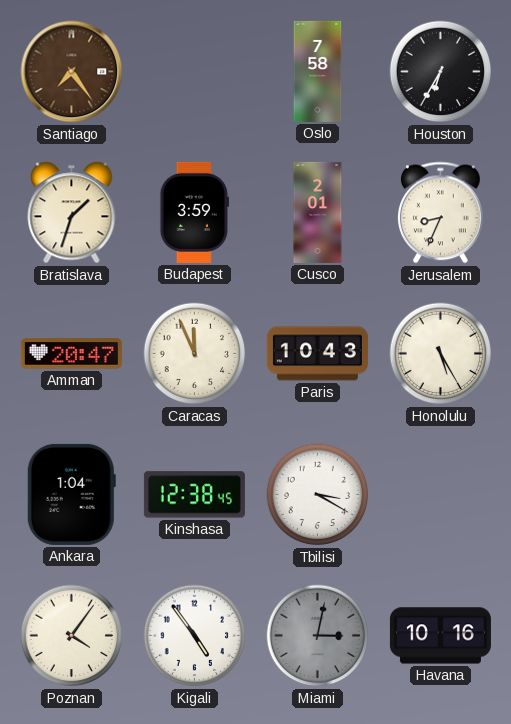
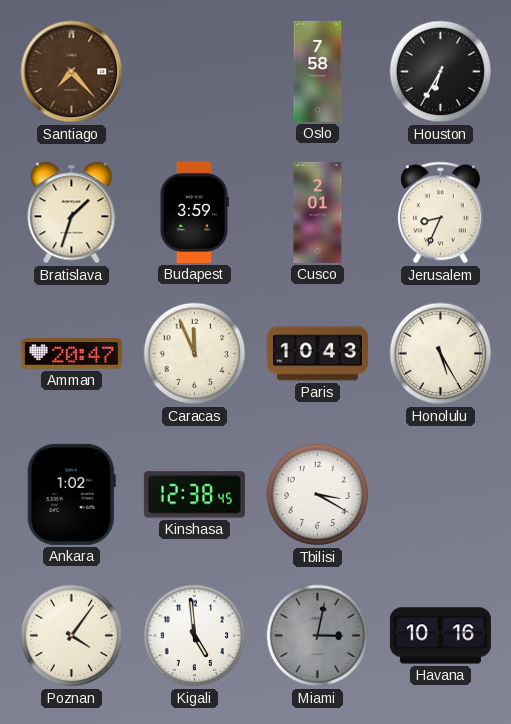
Santiago: 7:24 -> 7:23 (72, 72)
Ankara: 1:04 -> 1:02 (71, 494)
Kigali: 4:54 -> 4:59 (195, 636)
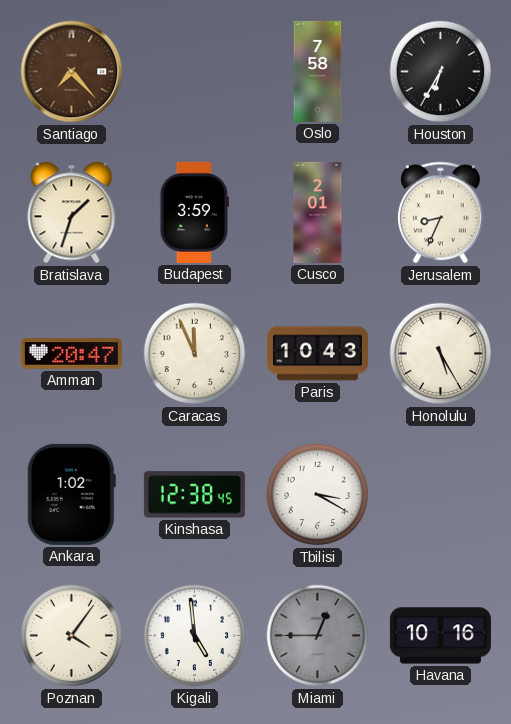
Miami: 3:02 -> 12:45 (318, 636)
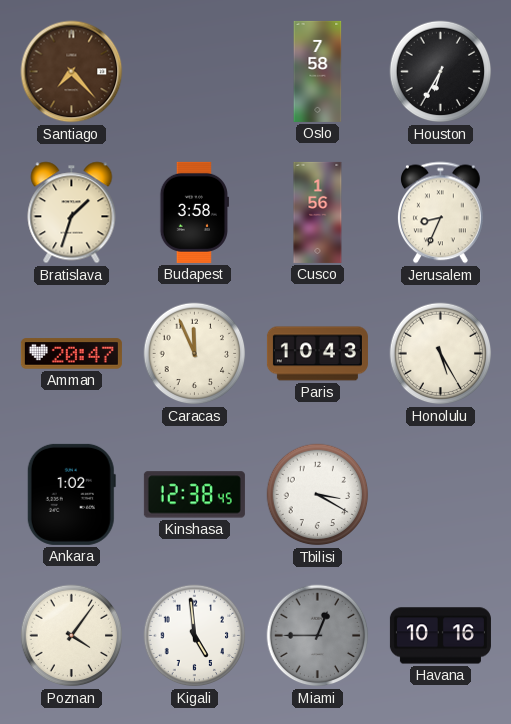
Budapest: 3:59 -> 3:58 (194, 212)
Cusco: 2:01 -> 1:56 (318, 212)
